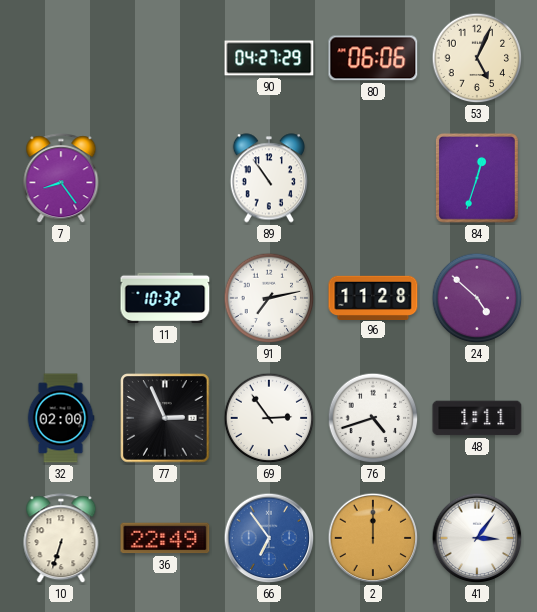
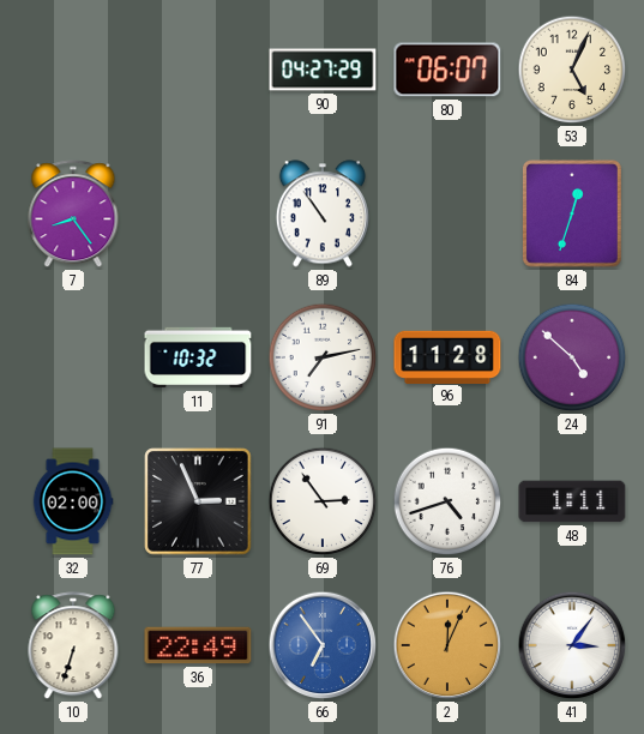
80: 06:06 -> 06:07 (447, 70)
2: 12:00 -> 12:04 (447, 645)
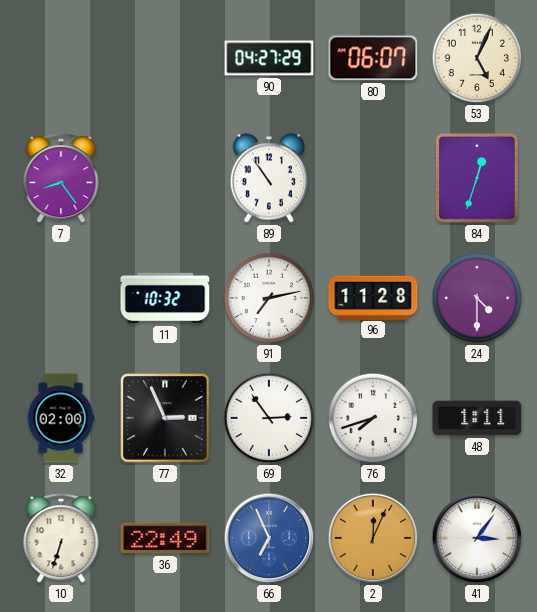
24: 4:52 -> 4:30 (477, 298)
76: 4:42 -> 7:42 (373, 418)
66: 6:54 -> 6:56 (269, 538)
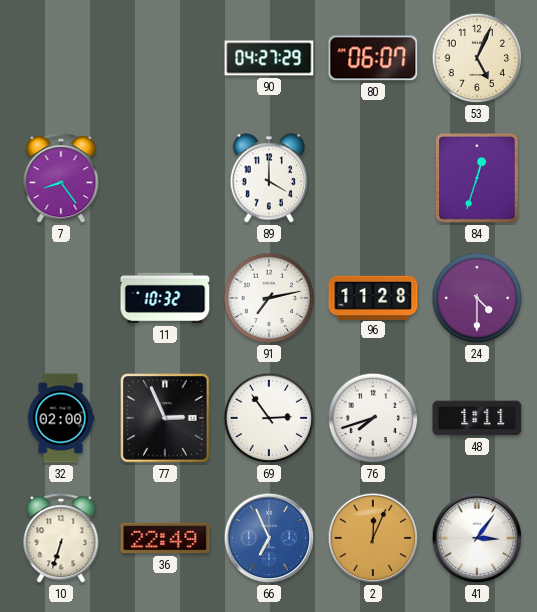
89: 10:54 -> 4:00 (269, 178)
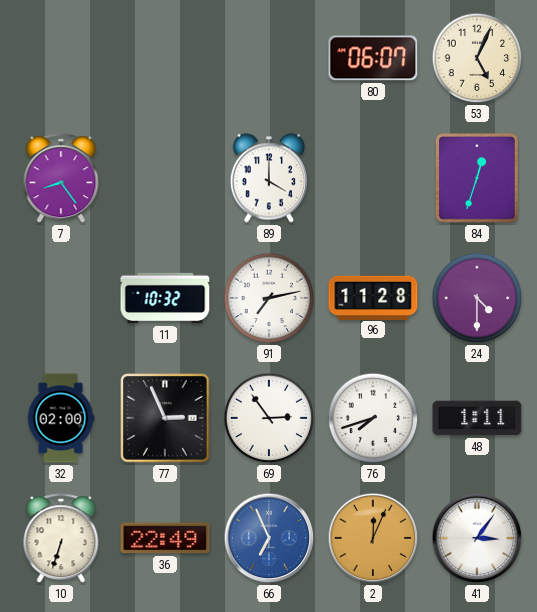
90: 04:27 -> none (269, 58)
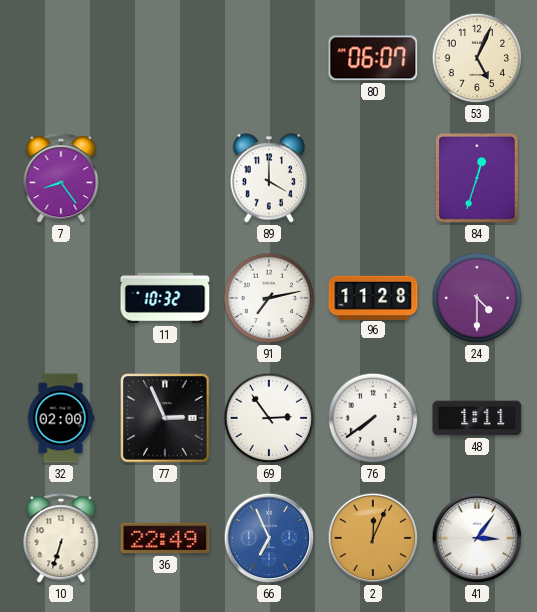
76: 7:42 -> 7:39 (373, 418)
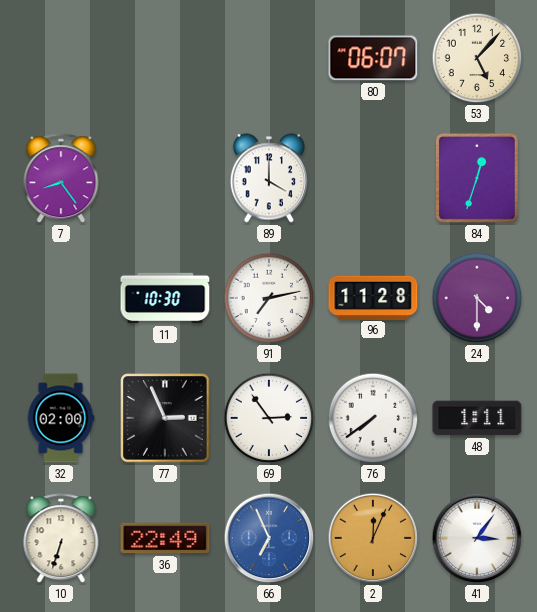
53: 5:04 -> 5:07 (477, 58)
11: 10:32 -> 10:30 (165, 298)
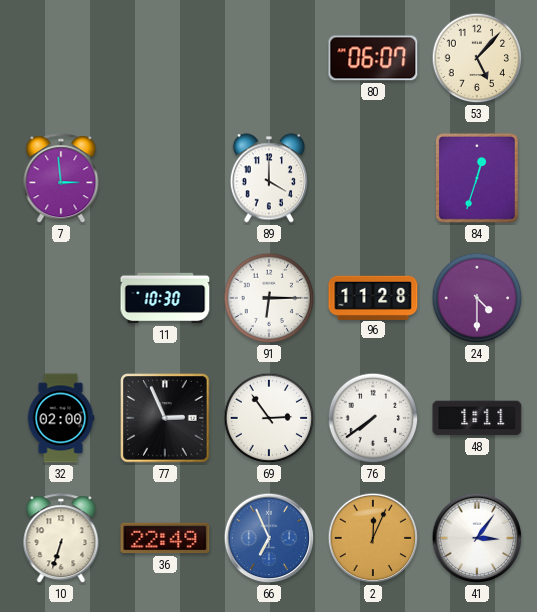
7: 8:24 -> 2:59 (61, 179)
91: 7:13 -> 6:15 (269, 298)
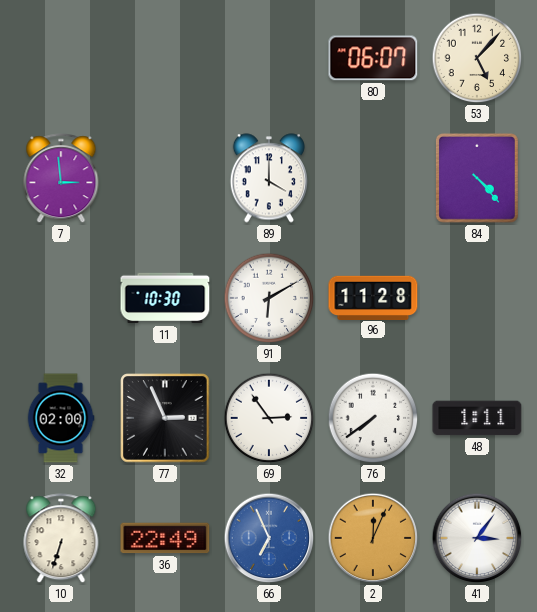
84: 12:33 -> 4:23 (477, 178)
91: 6:15 -> 6:10 (269, 298)
24: 4:30 -> none (477, 298)
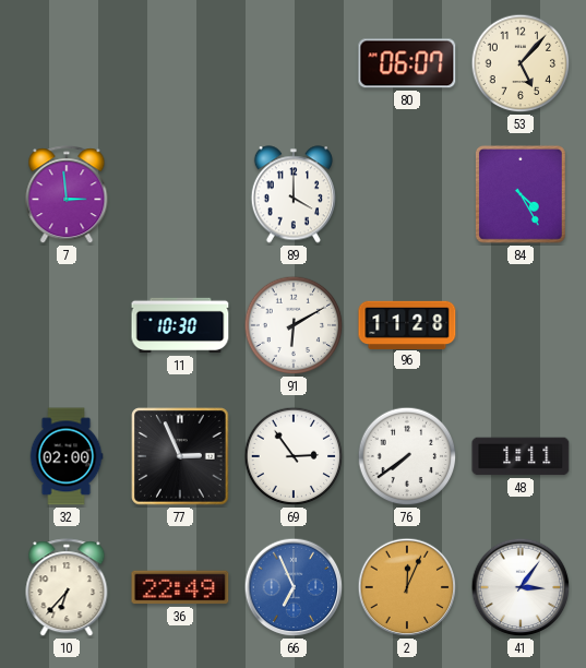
84: 4:23 -> 4:25 (521, 194)
10: 6:33 -> 6:37 (67, 588)
